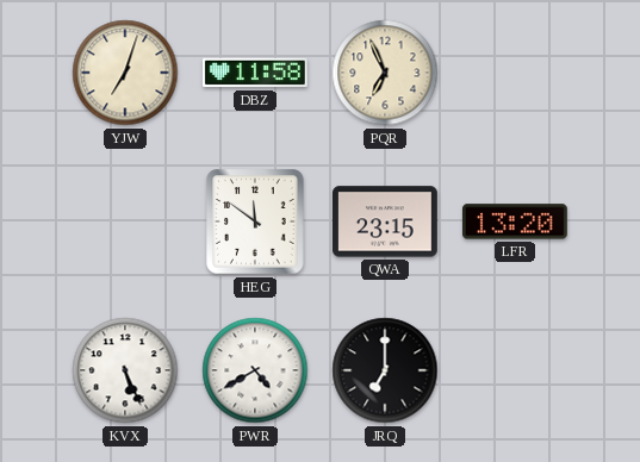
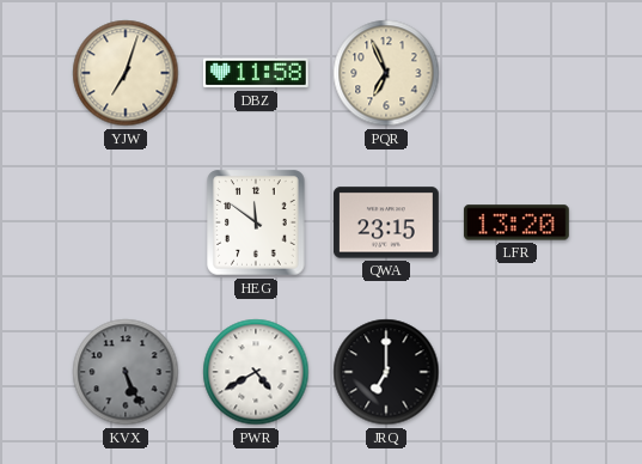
KVX dial: white -> grey (126, 372)
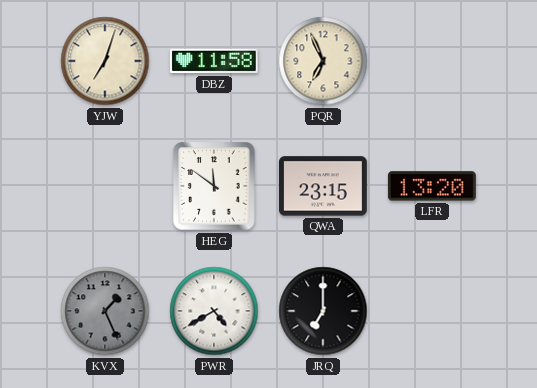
KVX: 5:26 -> 1:26 (105, 311)
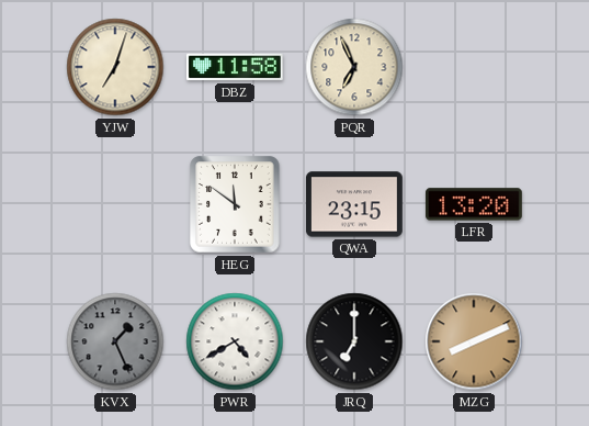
MZG: none -> 8:11 (474, 341)
